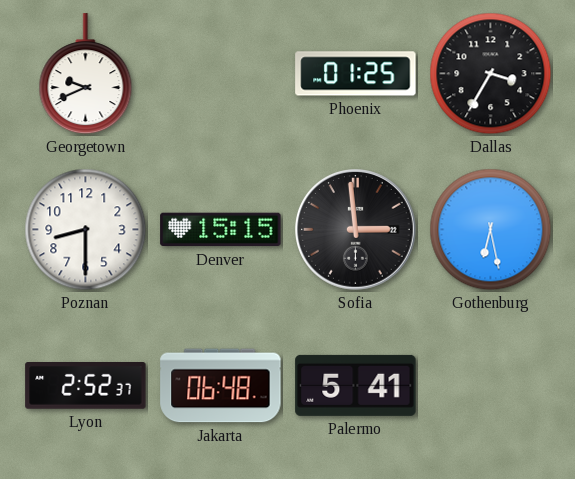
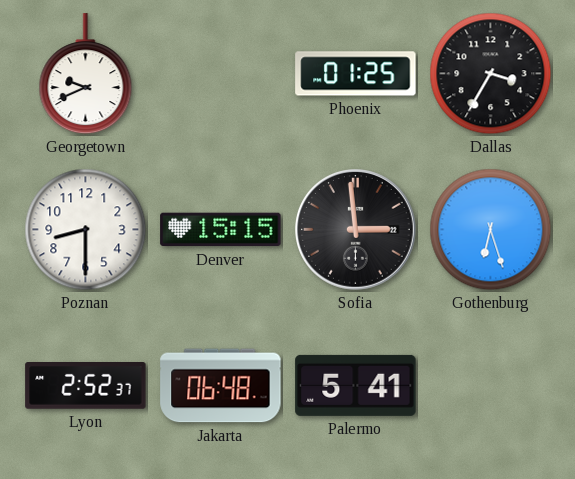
Gothenburg: 6:28 -> 6:27 (491, 230)
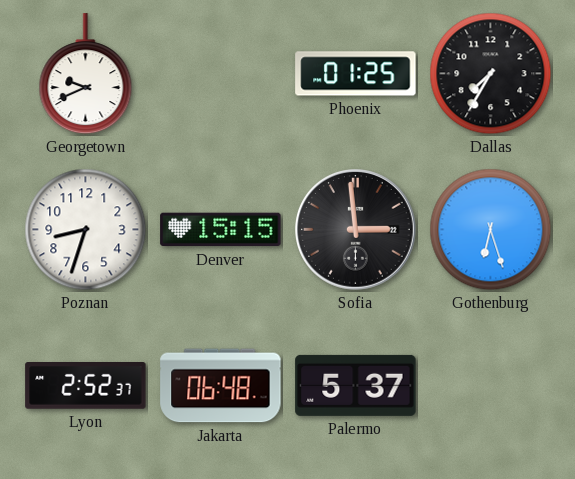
Dallas: 3:35 -> 7:35 (491, 74)
Poznan: 8:30 -> 8:33 (86, 230)
Palermo: 5:41 -> 5:37 (356, 385)
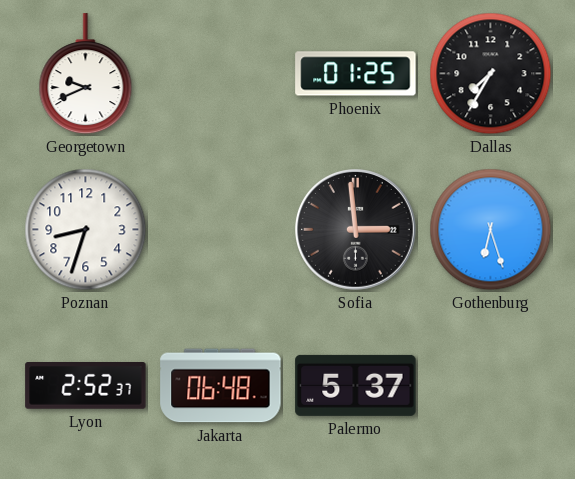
Denver: 15:15 -> none (221, 230)
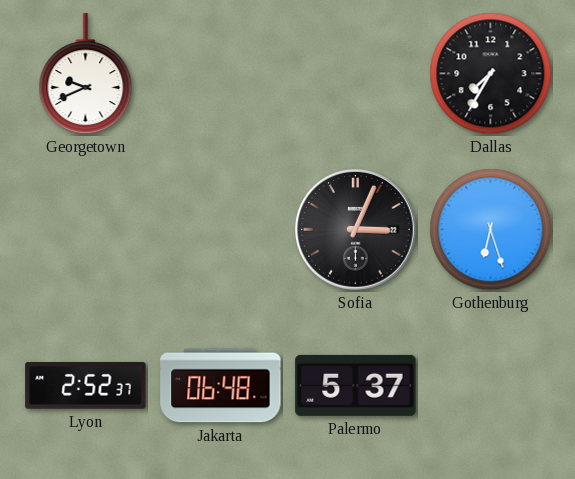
Phoenix: 01:25 -> none (356, 74)
Poznan: 8:33 -> none (86, 230)
Sofia: 2:59 -> 3:04 (356, 230)
